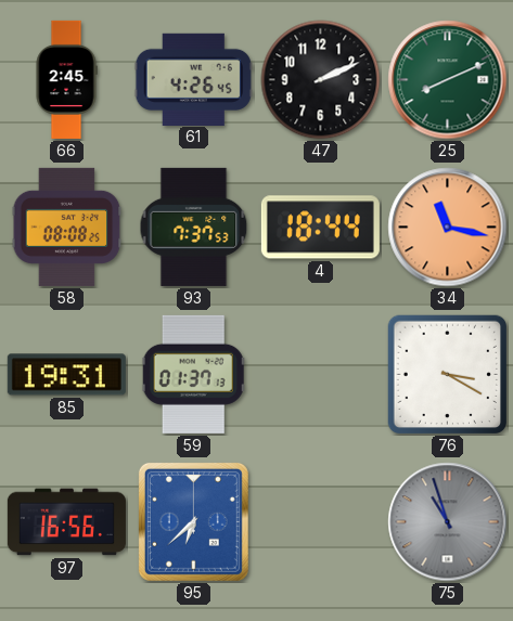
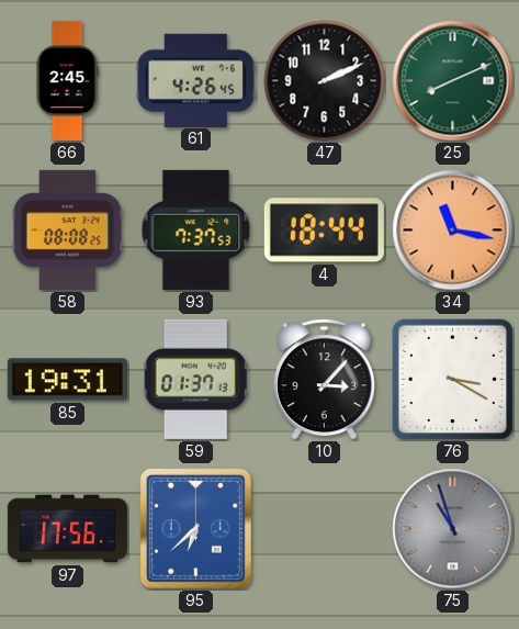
10: none -> 3:07 (324, 380)
97: 16:56 -> 17:56 (67, 529)
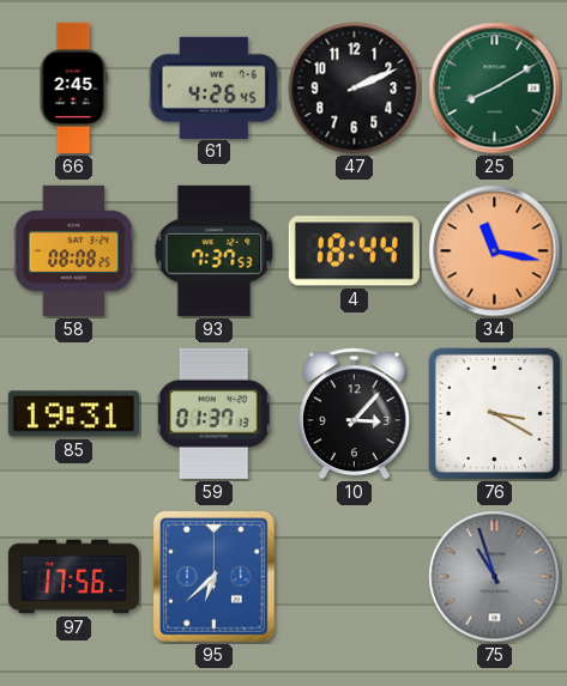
25: 8:11 -> 8:10 (495, 89)
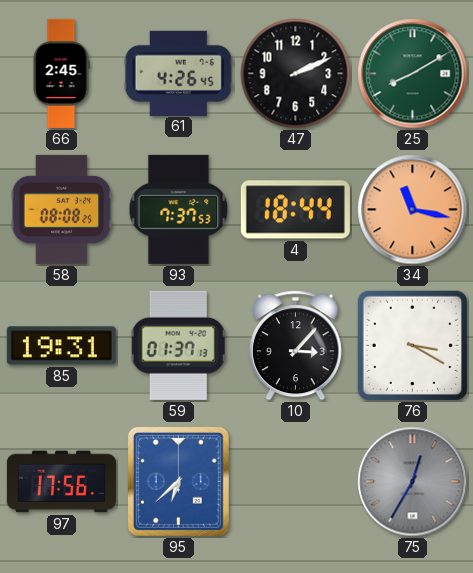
75: 10:57 -> 12:35 (413, 482)
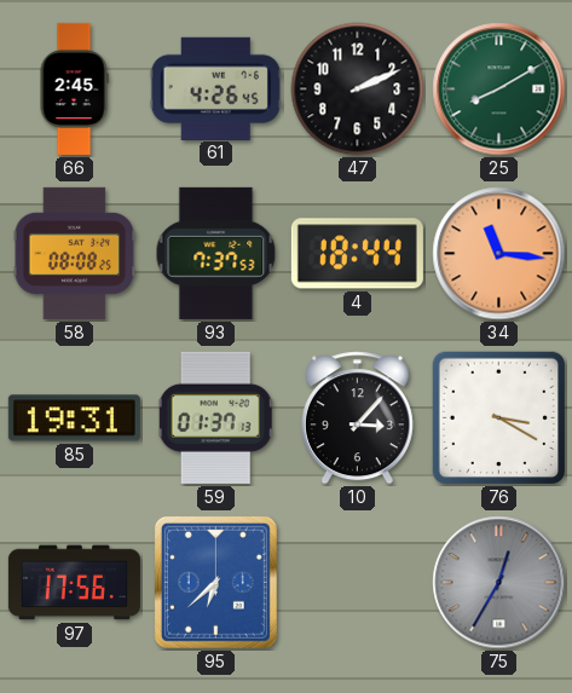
34: 11:17 -> 11:16 (499, 254)
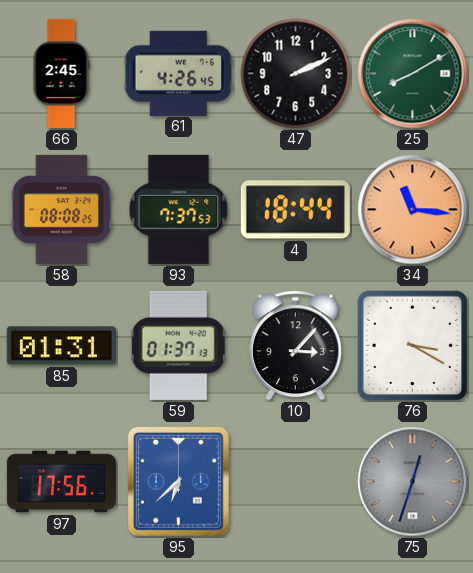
85: 19:31 -> 01:31 (61, 346)
75: 12:35 -> 12:33 (413, 482)
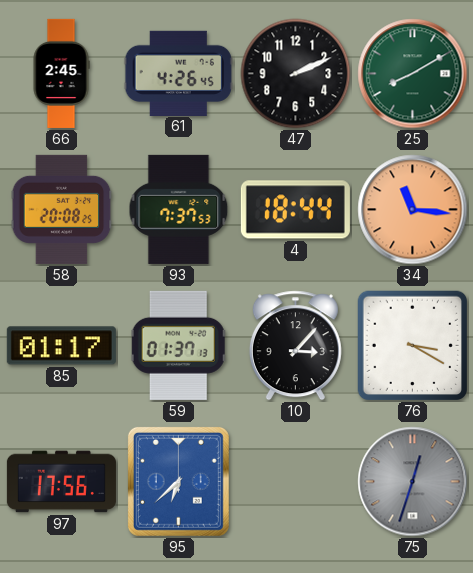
58: 08:08 -> 20:08 (62, 209)
85: 01:31 -> 01:17 (61, 346)
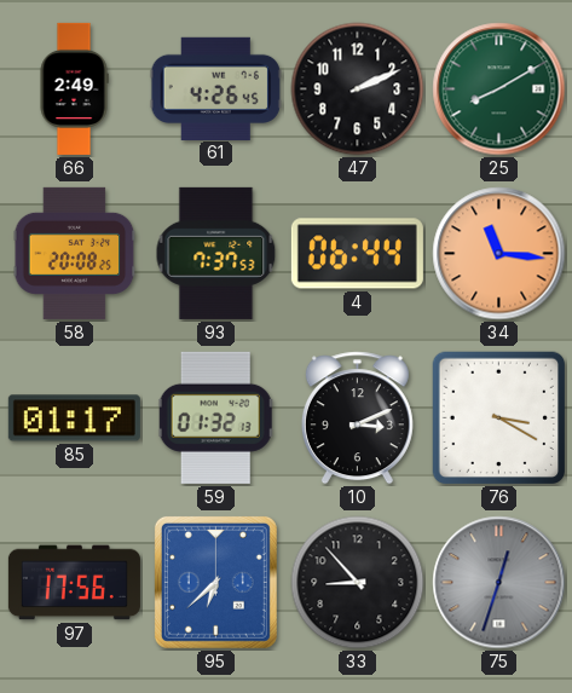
66: 2:45 -> 2:49 (74, 88)
4: 18:44 -> 06:44 (357, 254)
59: 01:37 -> 01:32 (216, 417)
10: 3:07 -> 3:11 (357, 418)
33: none -> 8:53 (358, 583)
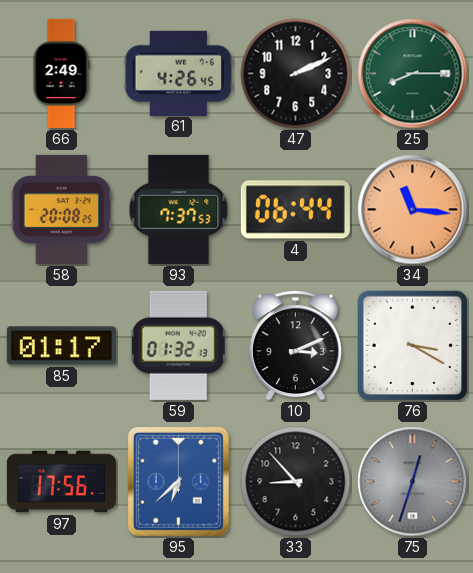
25: 8:10 -> 8:15 (413, 74)
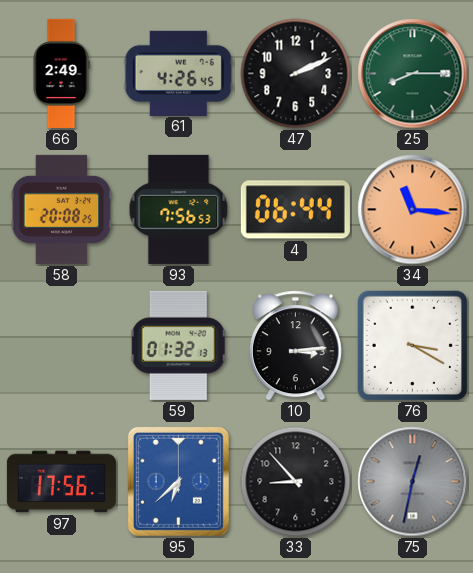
93: 7:37 -> 7:56 (179, 209)
85: 01:17 -> none (61, 346)
10: 3:11 -> 3:14 (295, 346)
75: 12:33 -> 12:32 (413, 482)
